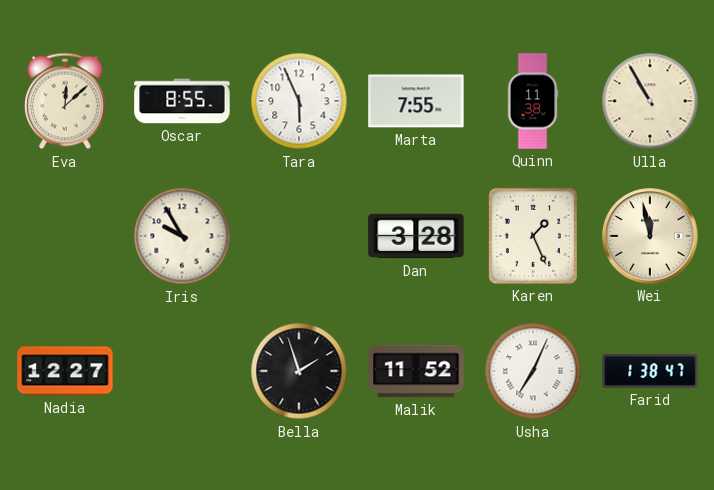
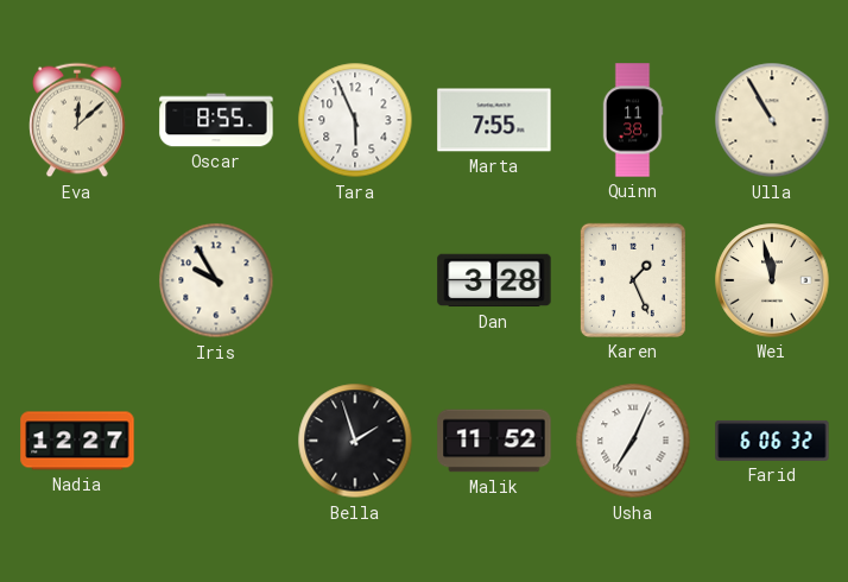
Farid: 1:38 -> 6:06 (772, 441)
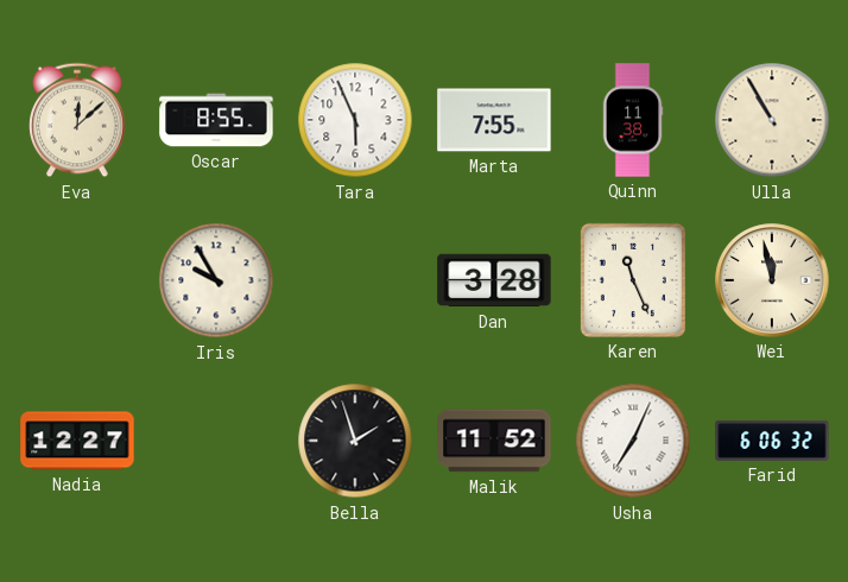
Karen: 1:26 -> 11:26 (633, 280)
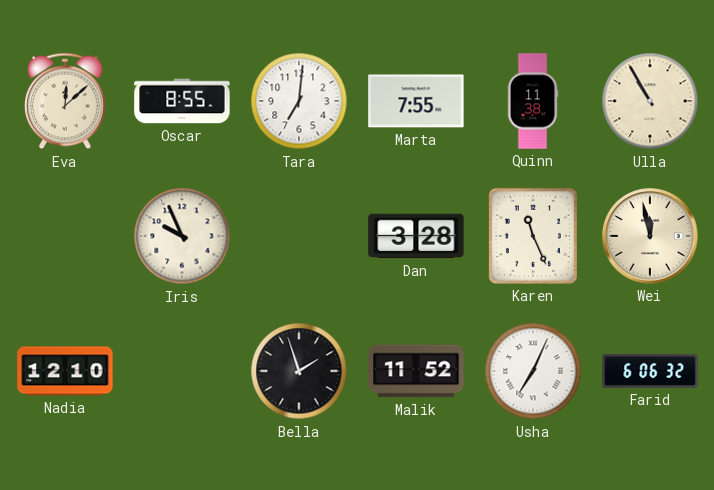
Tara: 5:56 -> 7:01 (299, 101)
Iris: 9:55 -> 9:56 (182, 236)
Nadia: 12:27 -> 12:10 (65, 371)
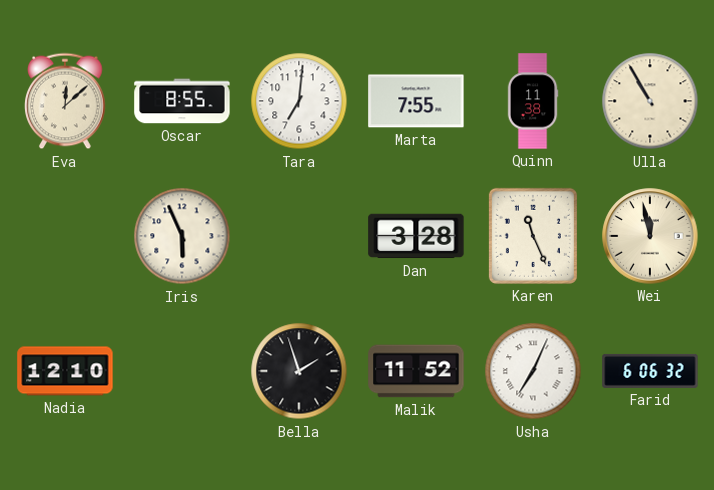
Iris: 9:56 -> 5:56 (182, 236)
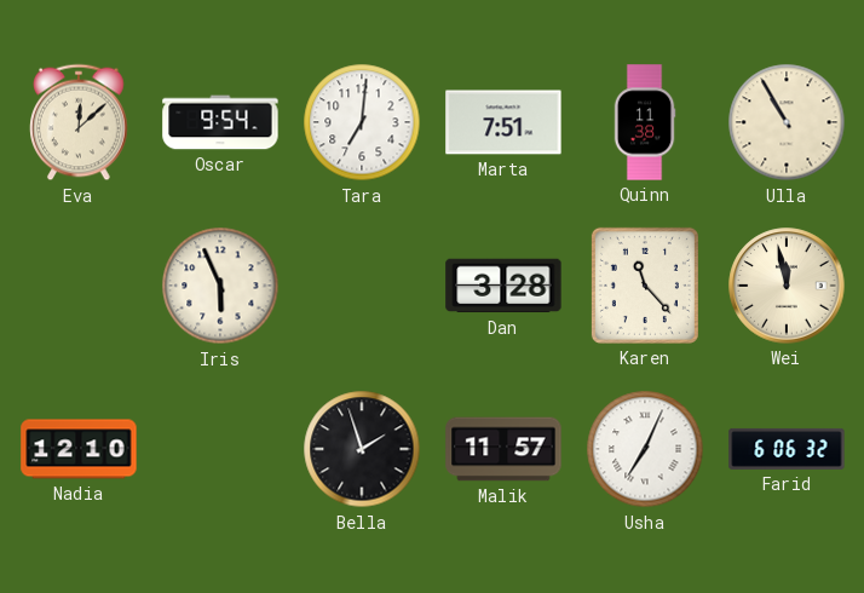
Oscar: 8:55 -> 9:54 (220, 122)
Marta: 7:55 -> 7:51 (503, 122)
Karen: 11:26 -> 11:23 (645, 286)
Malik: 11:52 -> 11:57 (503, 449)
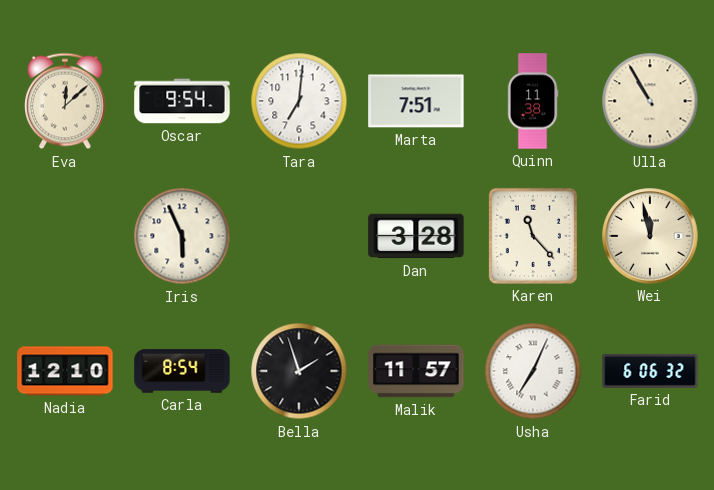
Carla: none -> 8:54 (182, 371)
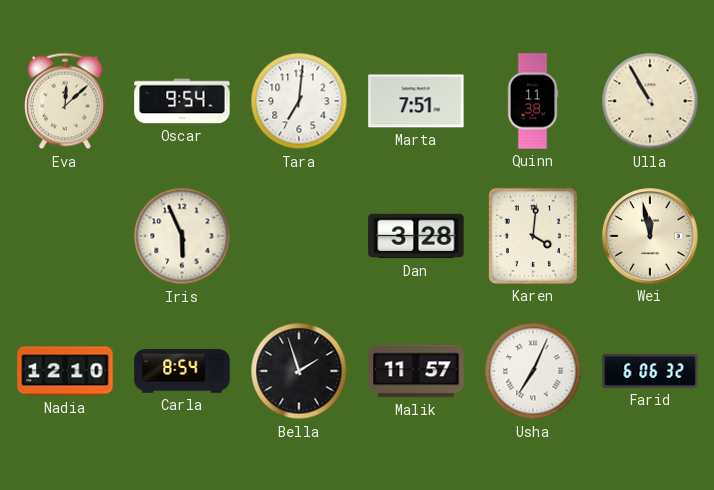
Karen: 11:23 -> 4:01 (533, 236)
